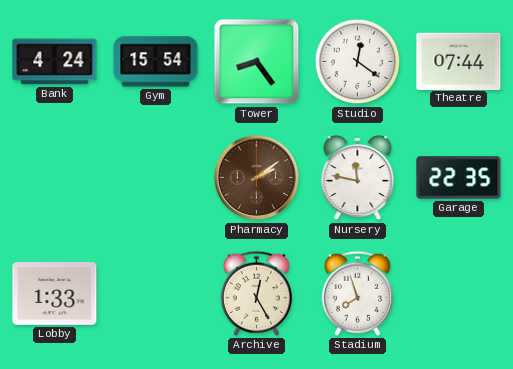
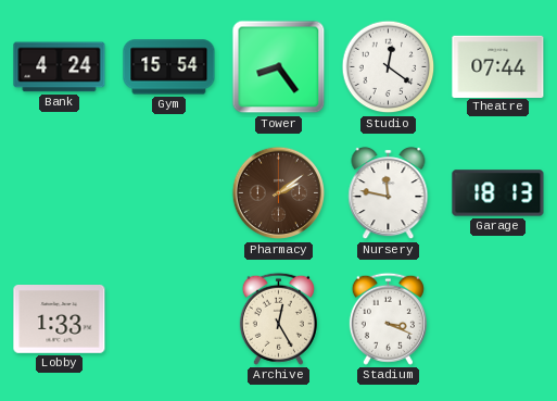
Garage: 22:35 -> 18:13 (498, 193)
Stadium: 7:57 -> 3:19 (388, 318)
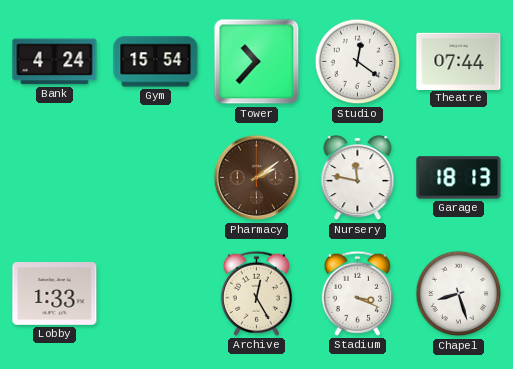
Tower: 8:24 -> 10:37 (257, 62)
Chapel: none -> 8:27 (459, 294)
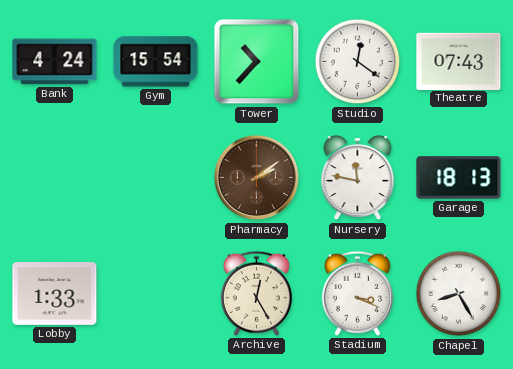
Theatre: 07:44 -> 07:43 (459, 61)
Chapel: 8:27 -> 8:25 (459, 294)
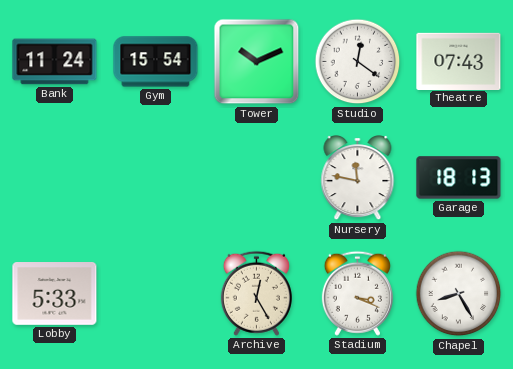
Bank: 4:24 -> 11:24 (55, 62)
Tower: 10:37 -> 10:11 (257, 62)
Pharmacy: 2:09 -> none (257, 178)
Lobby: 1:33 -> 5:33 (55, 294)
